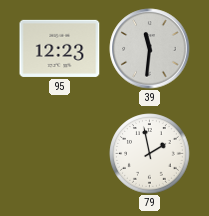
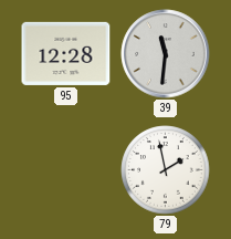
95: 12:23 -> 12:28 (66, 53)
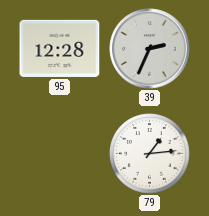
39: 11:31 -> 2:34 (150, 49)
79: 1:58 -> 1:14 (150, 154)
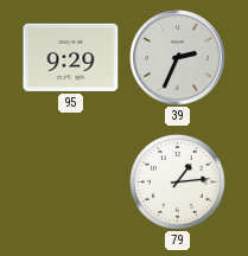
95: 12:28 -> 9:29 (71, 57)
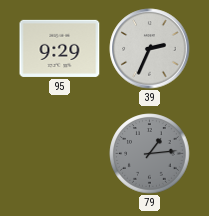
79 dial: white -> grey (150, 154)
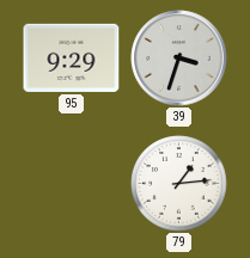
39: 2:34 -> 3:33 (179, 59)
79 dial: grey -> white (179, 184)
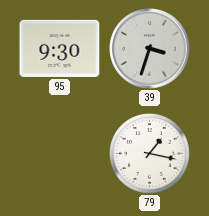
95: 9:29 -> 9:30 (60, 48)
79: 1:14 -> 1:17 (150, 154)
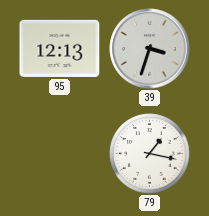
95: 9:30 -> 12:13 (60, 48)
